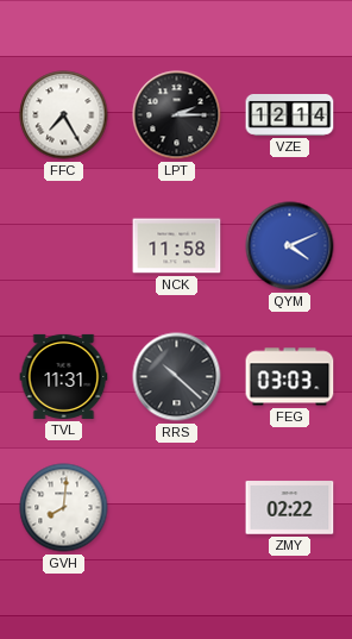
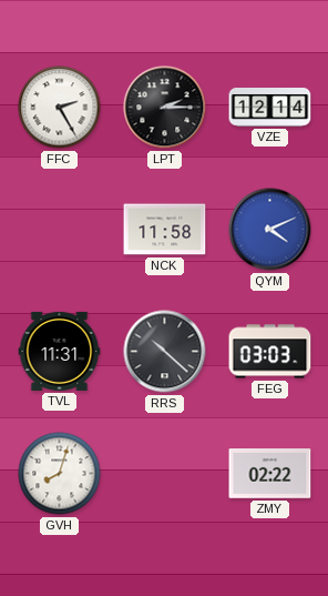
FFC: 7:25 -> 2:25 (60, 108)
GVH: 8:01 -> 8:03 (60, 474)
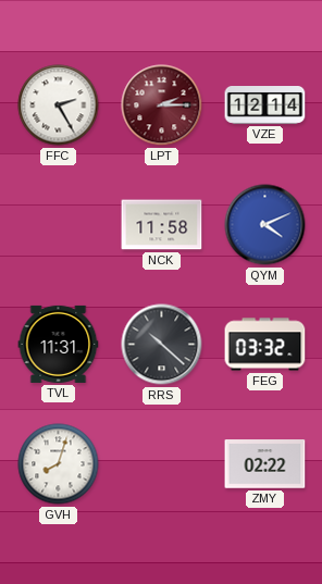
LPT dial: black -> burgundy (162, 105)
FEG: 03:03 -> 03:32 (265, 345)
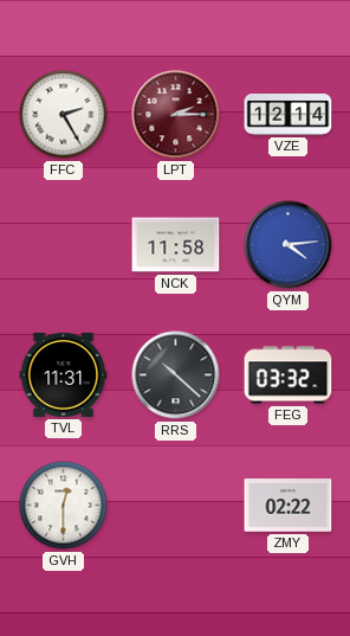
QYM: 4:11 -> 4:14 (289, 245)
GVH: 8:03 -> 12:30 (64, 506)
